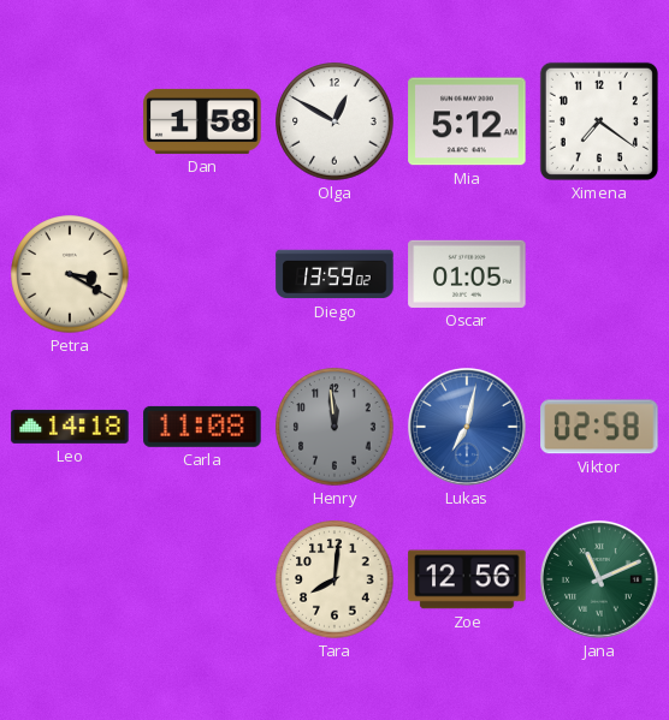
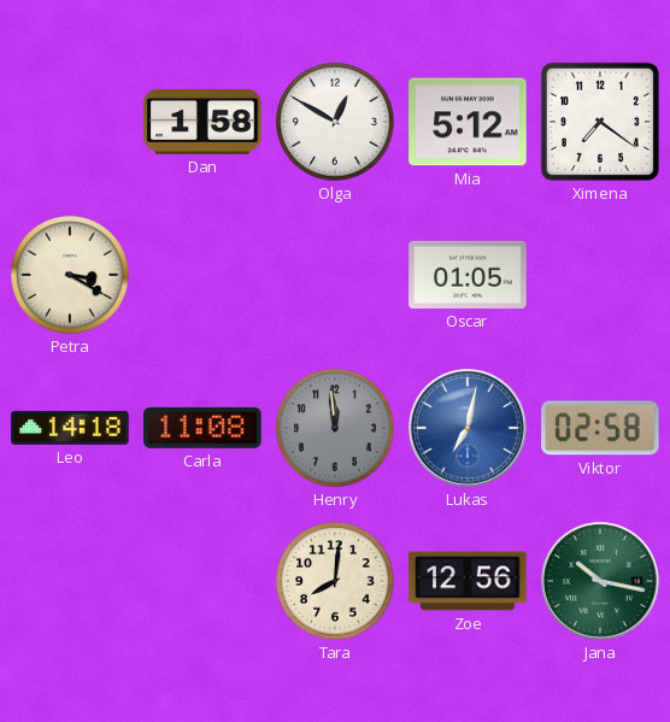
Diego: 13:59 -> none (334, 274)
Jana: 11:11 -> 10:17 (600, 581)
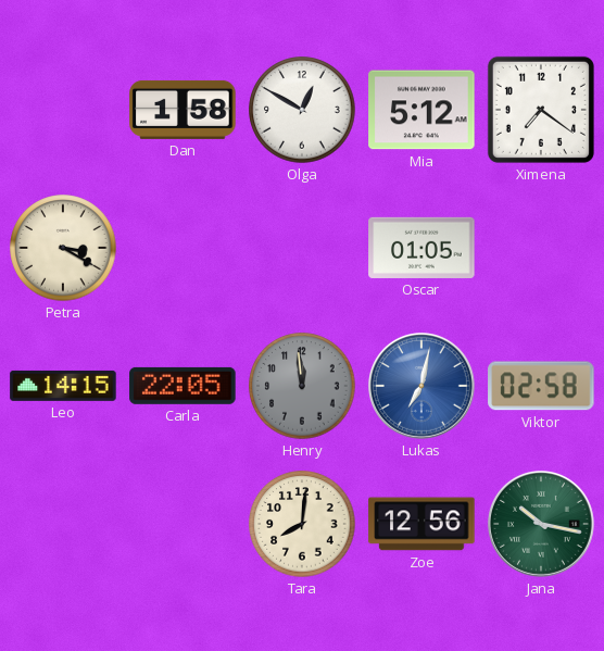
Leo: 14:18 -> 14:15 (63, 386)
Carla: 11:08 -> 22:05 (183, 386)
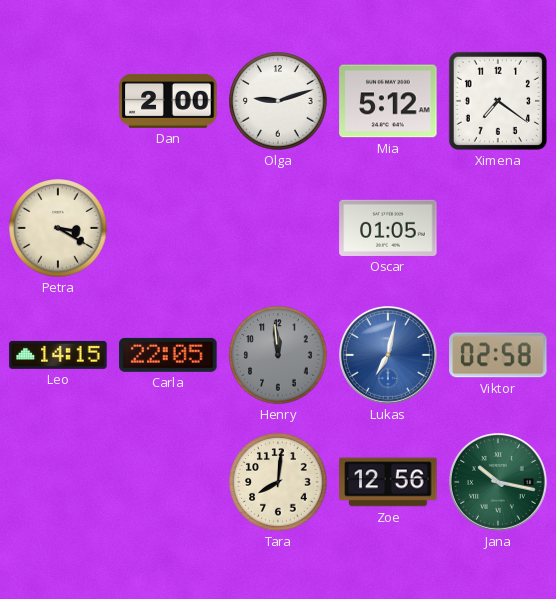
Dan: 1:58 -> 2:00 (168, 101)
Olga: 12:50 -> 9:12 (278, 101)
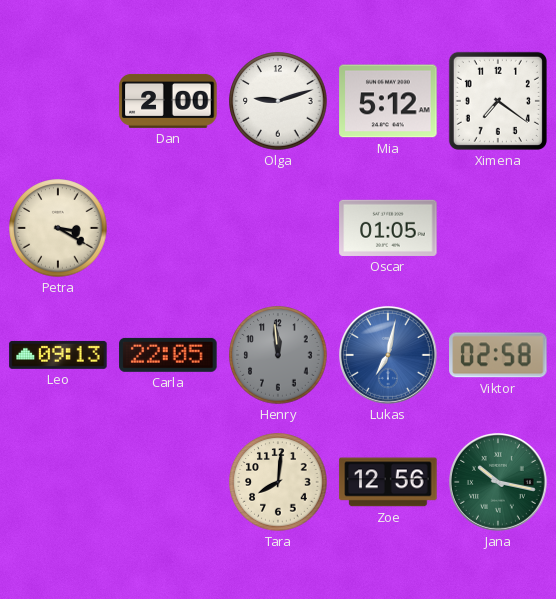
Leo: 14:15 -> 09:13 (58, 355)
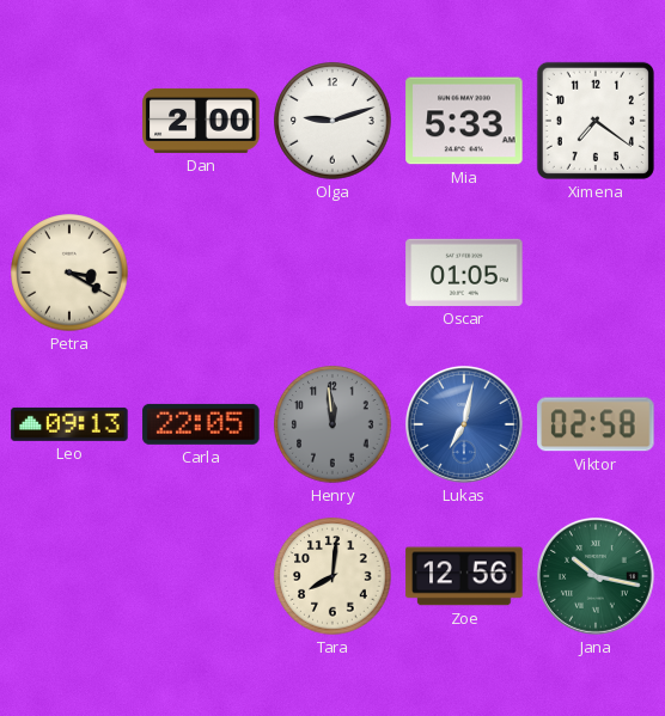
Mia: 5:12 -> 5:33 (464, 121)
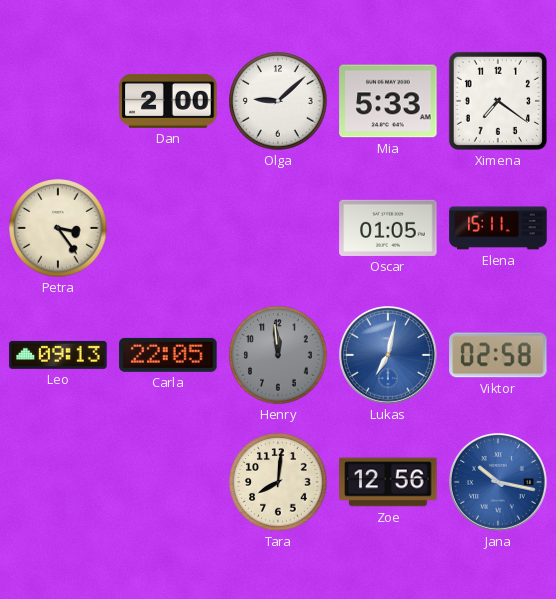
Olga: 9:12 -> 9:08 (278, 101)
Petra: 3:20 -> 3:24 (58, 228)
Elena: none -> 15:11 (498, 228)
Jana dial: green -> blue (498, 482)
